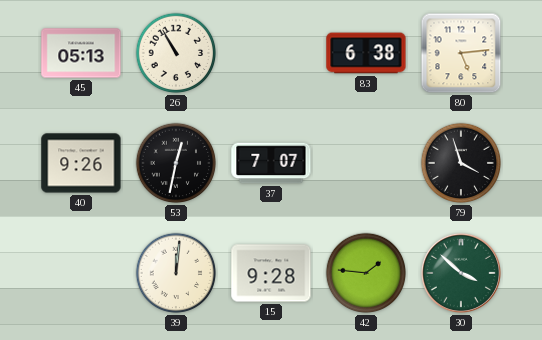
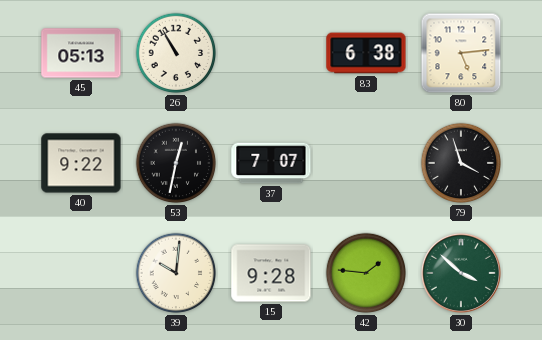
40: 9:26 -> 9:22 (81, 163)
39: 12:01 -> 10:01 (176, 273)
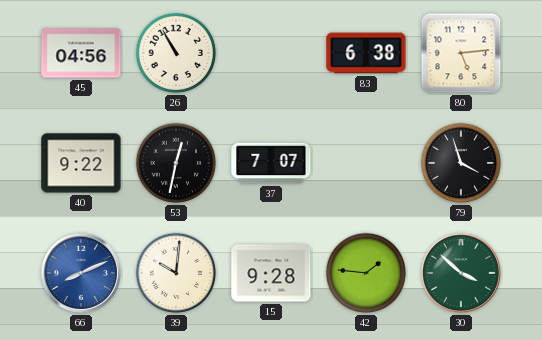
45: 05:13 -> 04:56 (81, 53)
66: none -> 8:11 (81, 273)
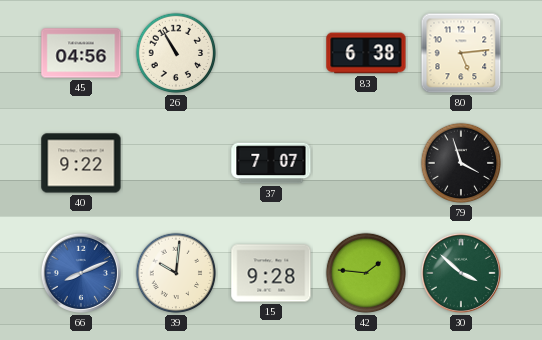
53: 12:32 -> none (176, 163)
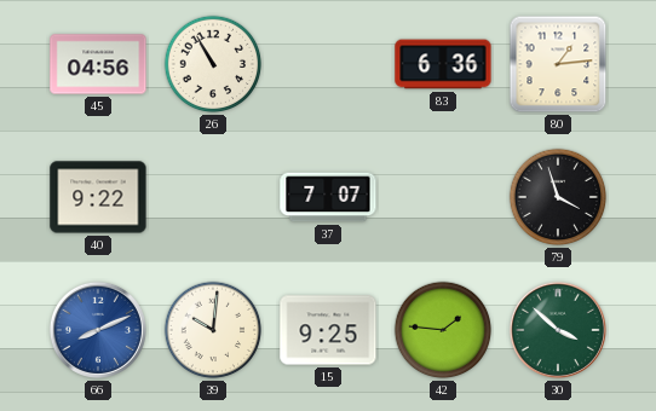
83: 6:38 -> 6:36 (443, 64)
80: 5:14 -> 1:14 (558, 64)
15: 9:28 -> 9:25 (328, 330)
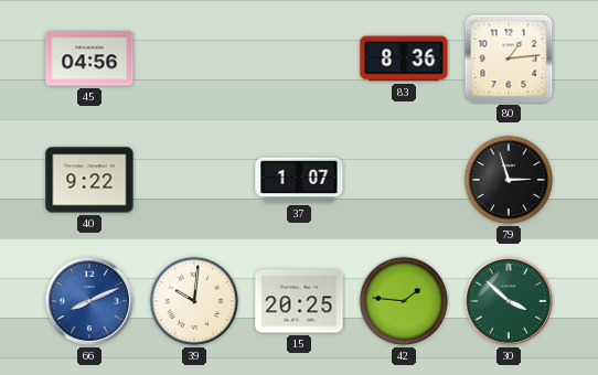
26: 10:55 -> none (213, 64)
83: 6:36 -> 8:36 (404, 58)
37: 7:07 -> 1:07 (299, 180)
79: 3:57 -> 2:57 (509, 180)
15: 9:25 -> 20:25 (299, 301)
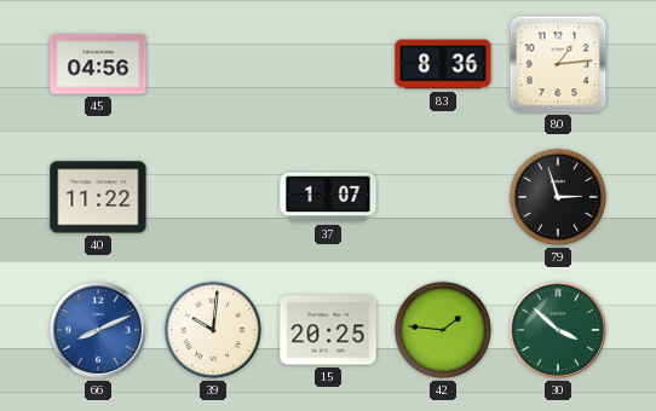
40: 9:22 -> 11:22 (98, 197)
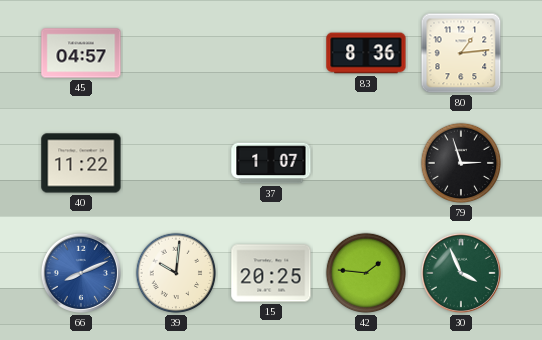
45: 04:56 -> 04:57 (81, 53)
30: 3:52 -> 3:56 (461, 273)
